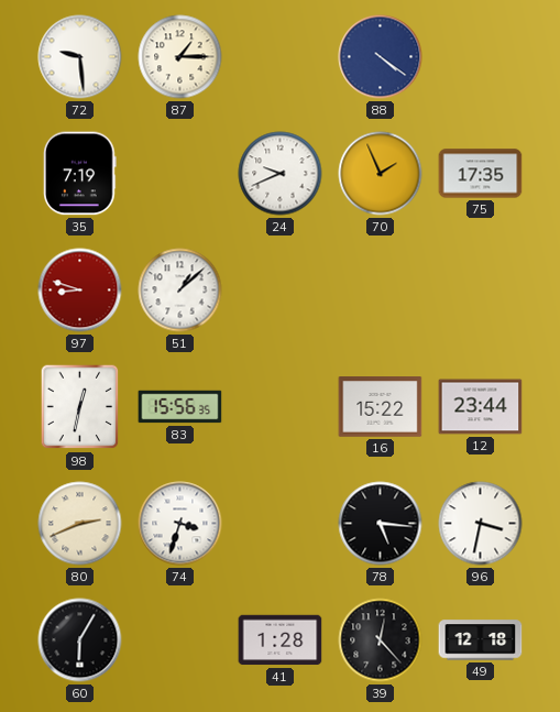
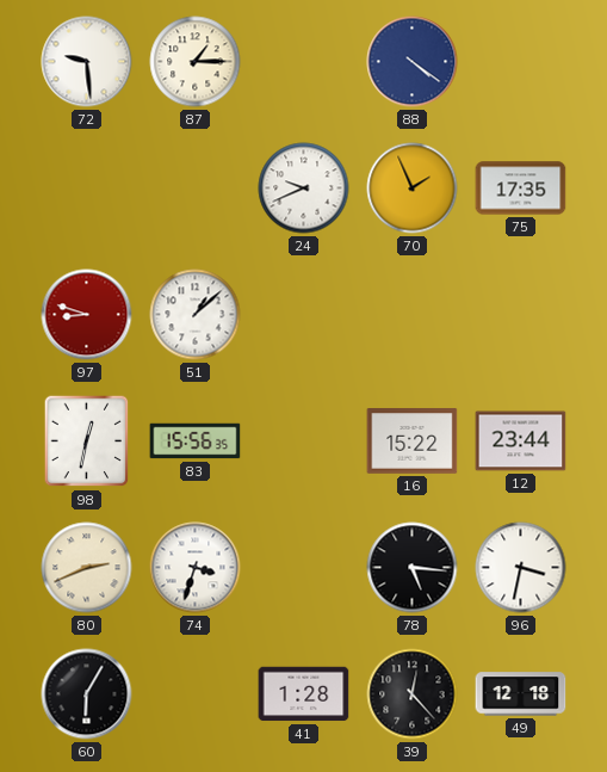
35: 7:19 -> none (80, 174)
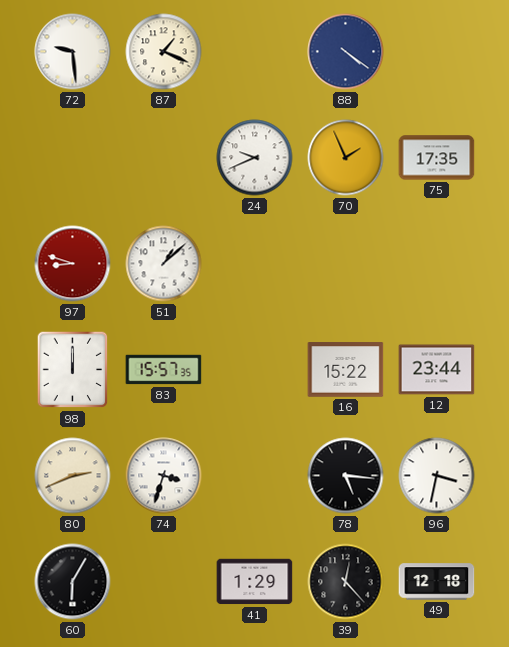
87: 1:15 -> 1:19 (164, 52)
98: 12:32 -> 12:00 (73, 370)
83: 15:56 -> 15:57 (164, 370)
41: 1:28 -> 1:29 (255, 582)
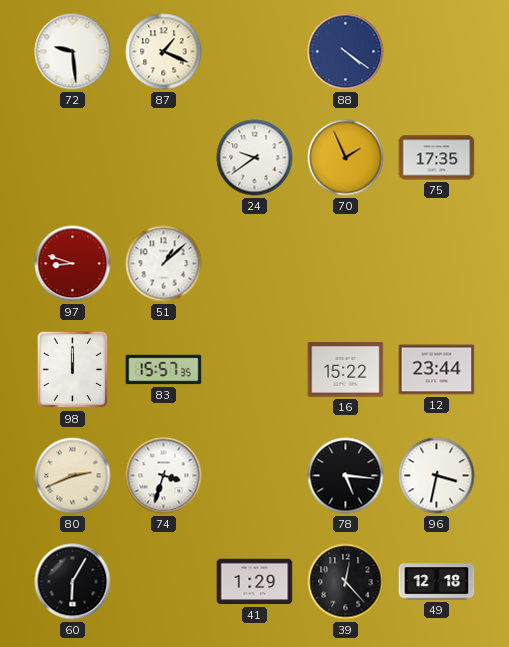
24: 9:41 -> 9:39 (255, 158)
